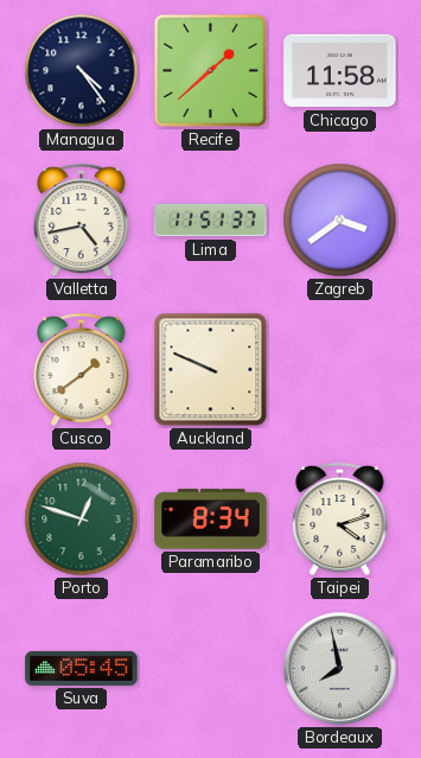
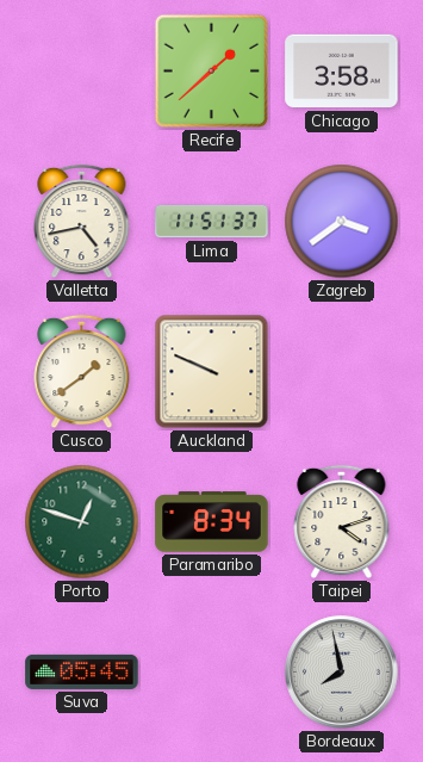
Managua: 4:24 -> none (82, 71)
Chicago: 11:58 -> 3:58 (342, 72)
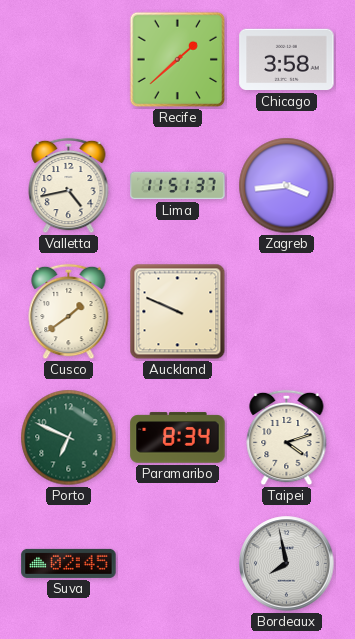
Zagreb: 3:39 -> 3:44 (287, 186)
Porto: 12:48 -> 6:49 (69, 438)
Suva: 05:45 -> 02:45 (69, 563)
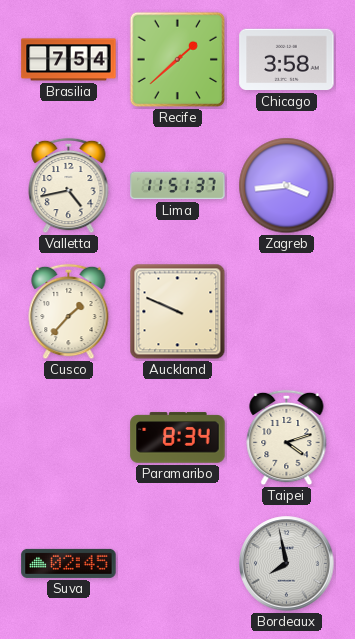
Brasilia: none -> 7:54 (69, 60)
Cusco: 1:39 -> 1:37 (69, 312)
Porto: 6:49 -> none (69, 438)
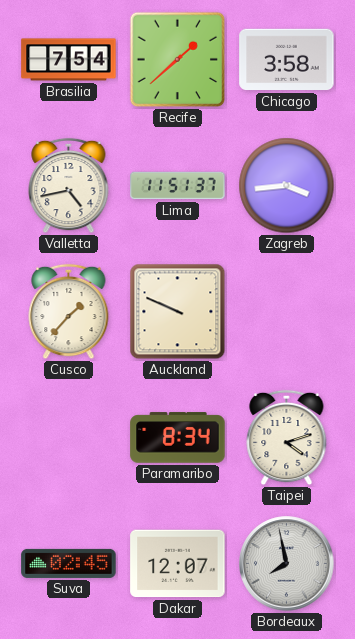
Dakar: none -> 12:07 (178, 564)
